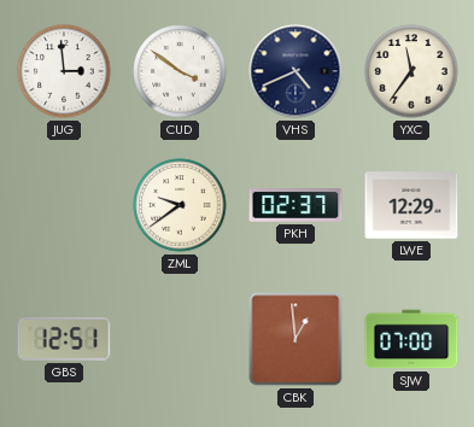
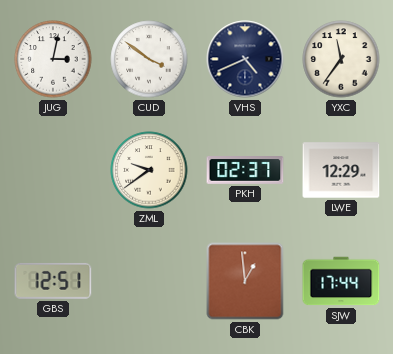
JUG: 2:59 -> 3:02 (53, 59)
SJW: 07:00 -> 17:44 (341, 281)
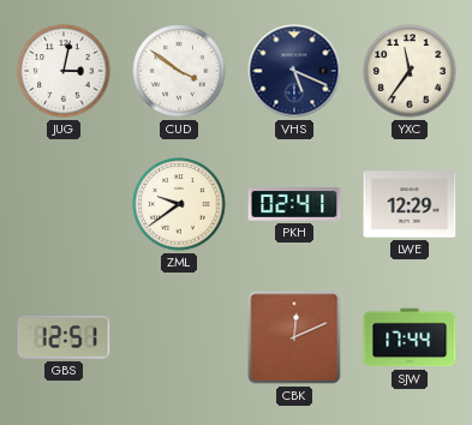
VHS: 4:41 -> 5:19 (294, 71)
PKH: 02:37 -> 02:41 (294, 205)
CBK: 12:59 -> 12:11 (294, 337)
